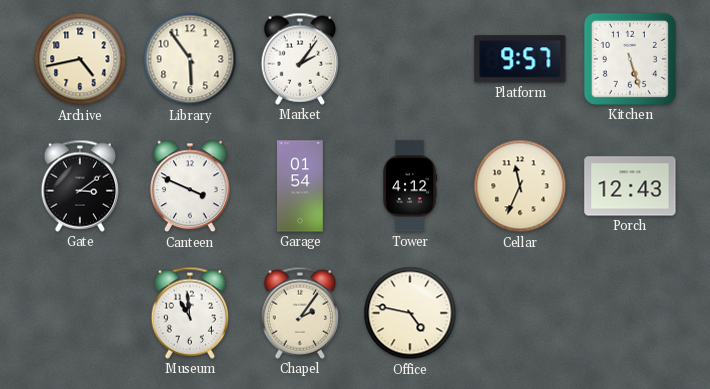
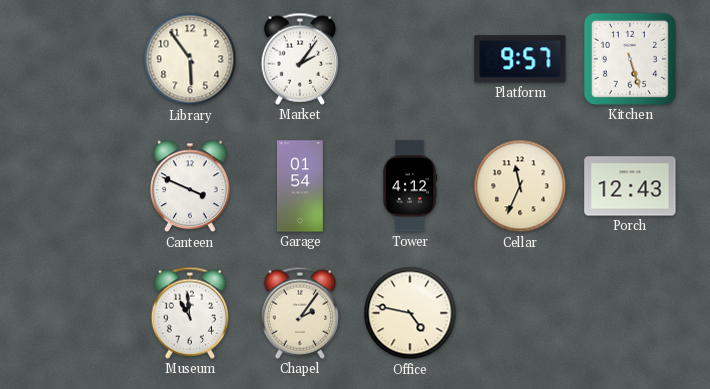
Archive: 4:43 -> none (80, 59)
Gate: 3:09 -> none (79, 186)
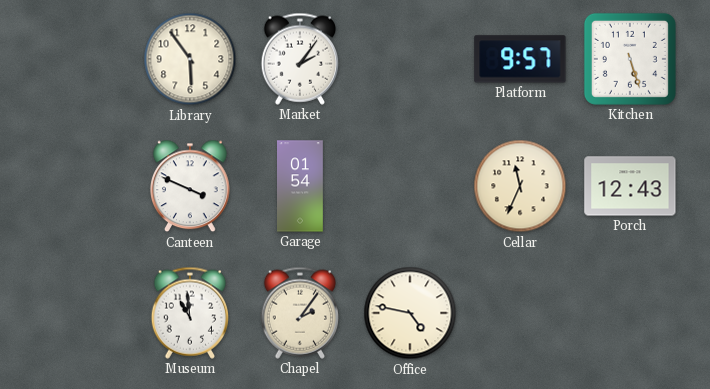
Tower: 4:12 -> none (410, 186)
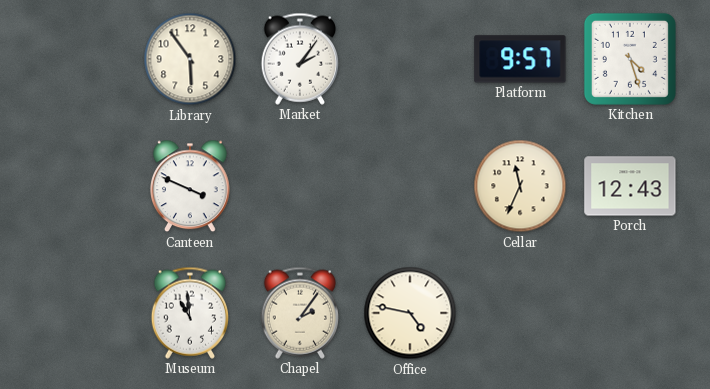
Kitchen: 5:27 -> 4:27 (630, 59)
Garage: 01:54 -> none (301, 186)
